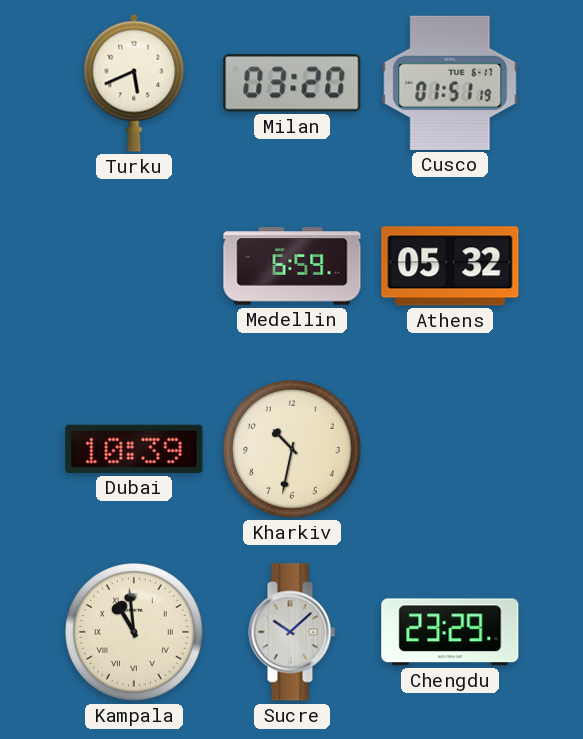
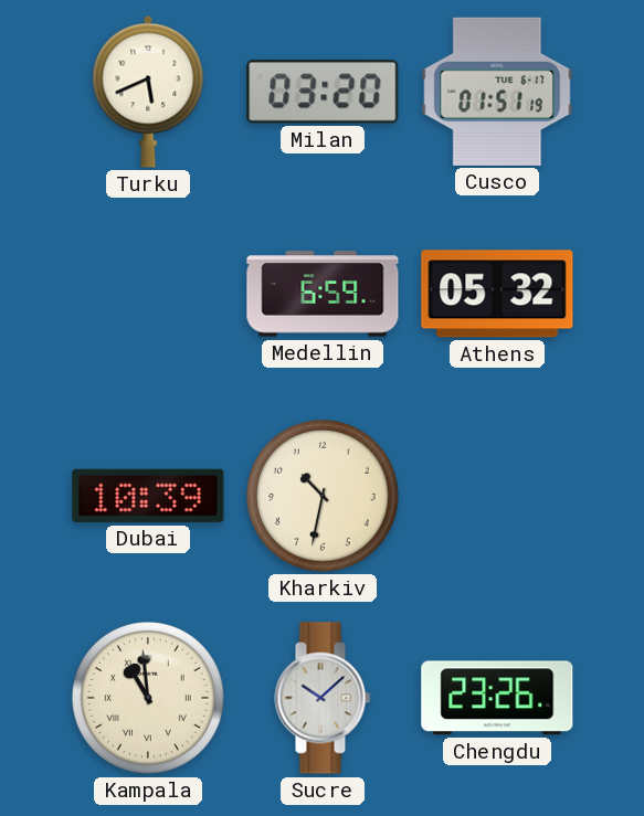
Chengdu: 23:29 -> 23:26 (497, 698)
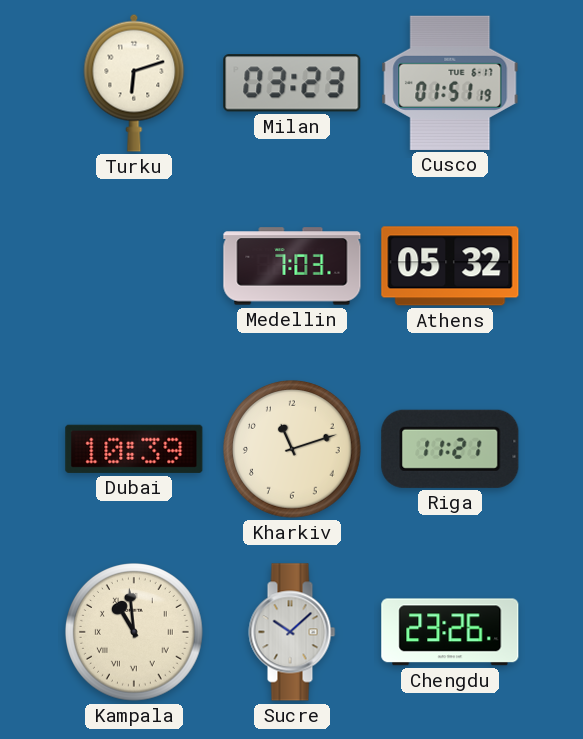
Turku: 5:41 -> 6:12 (134, 83)
Milan: 03:20 -> 03:23 (292, 83)
Medellin: 6:59 -> 7:03 (292, 266)
Kharkiv: 10:32 -> 11:12 (293, 450)
Riga: none -> 11:21 (450, 449)
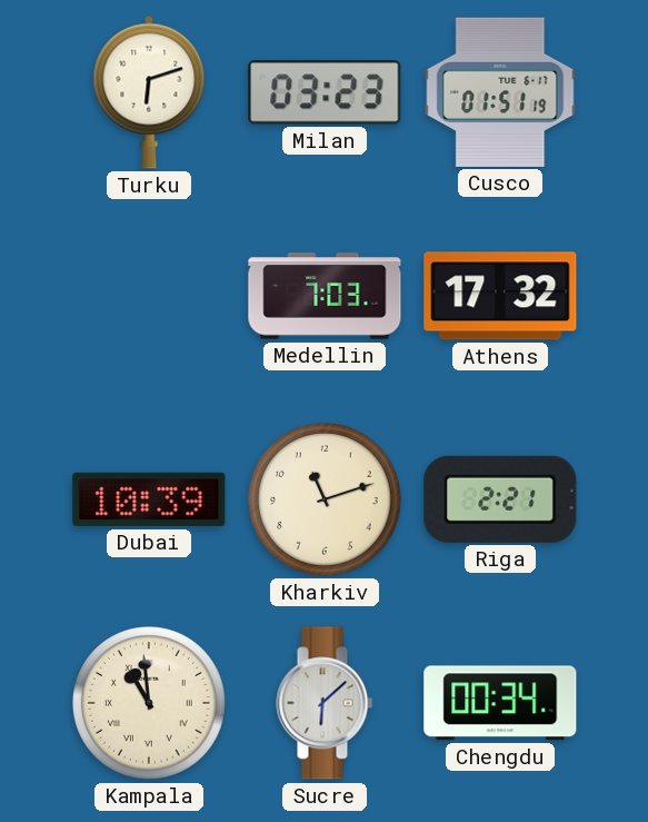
Athens: 05:32 -> 17:32 (500, 296)
Riga: 11:21 -> 2:21 (500, 499)
Sucre: 10:08 -> 6:08 (325, 703)
Chengdu: 23:26 -> 00:34 (500, 703)
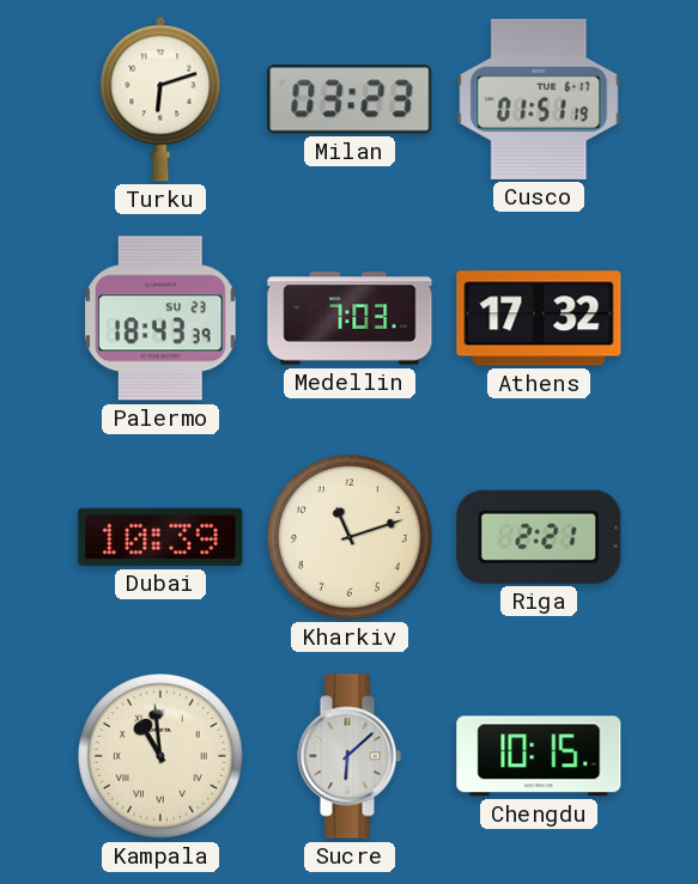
Palermo: none -> 18:43 (160, 318)
Chengdu: 00:34 -> 10:15 (539, 756)
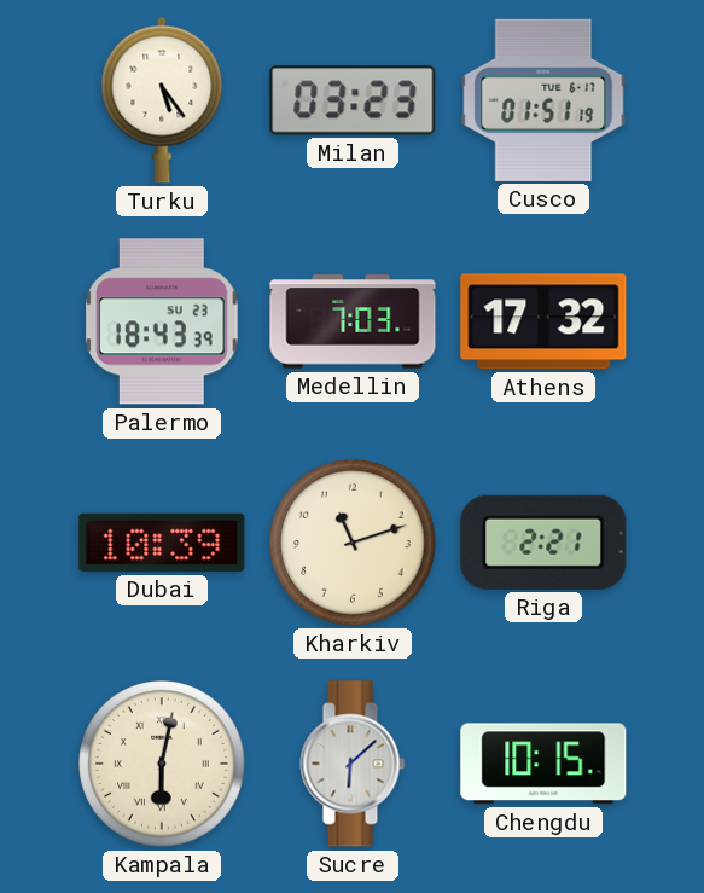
Turku: 6:12 -> 5:24 (162, 100)
Kampala: 10:59 -> 6:02 (163, 765)
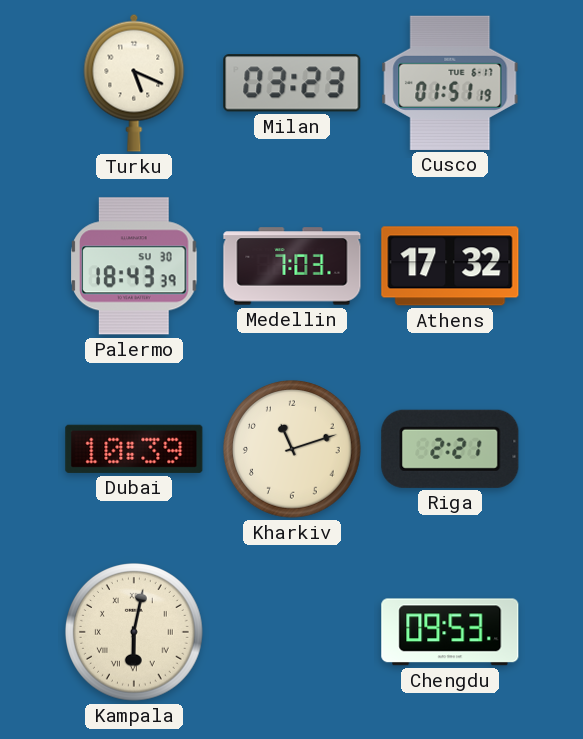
Turku: 5:24 -> 5:19 (134, 83)
Palermo date: SU 23 -> SU 30 (134, 266)
Sucre: 6:08 -> none (353, 764)
Chengdu: 10:15 -> 09:53 (450, 632)
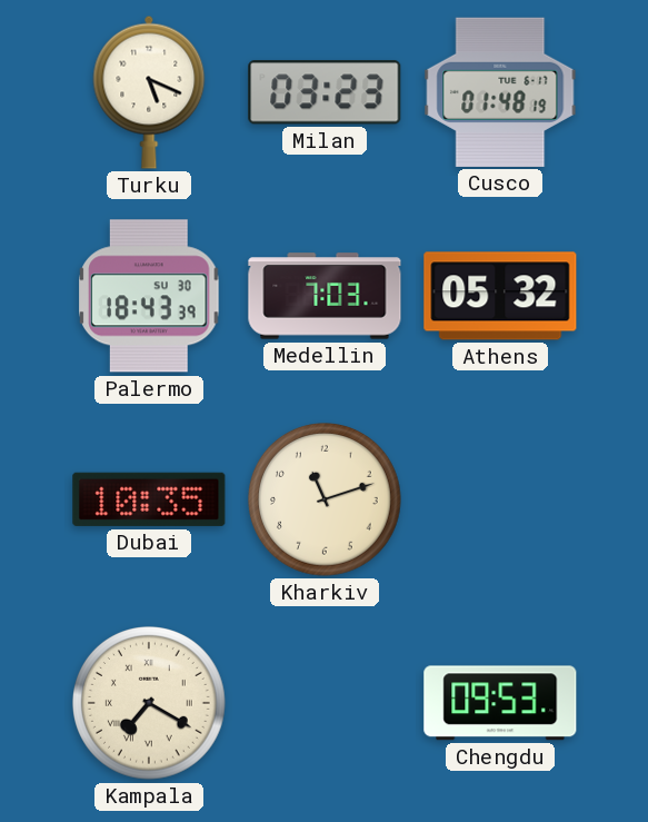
Cusco: 01:51 -> 01:48 (500, 92)
Athens: 17:32 -> 05:32 (500, 296)
Dubai: 10:39 -> 10:35 (149, 499)
Riga: 2:21 -> none (450, 449)
Kampala: 6:02 -> 7:20 (150, 704)
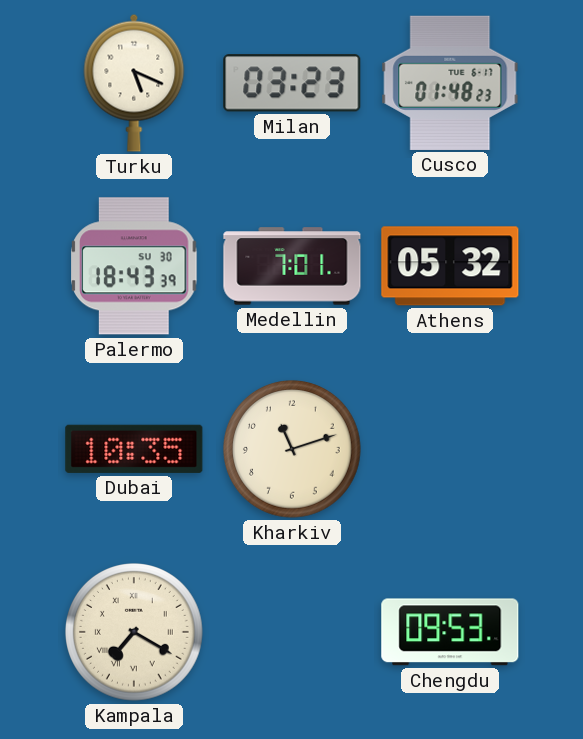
Cusco: 01:48:19 -> 01:48:23 (450, 83)
Medellin: 7:03 -> 7:01 (292, 266)
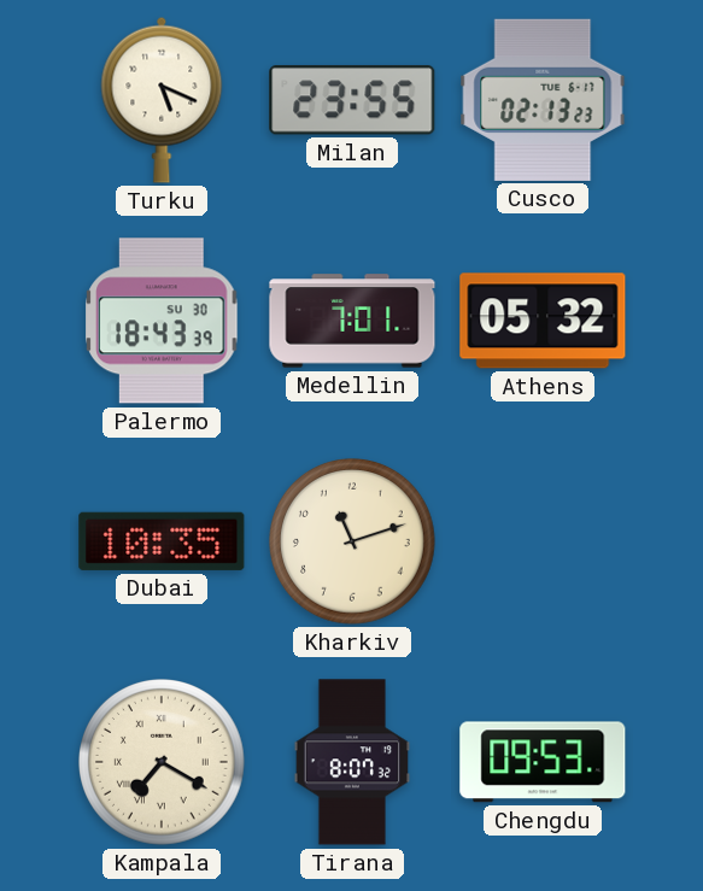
Milan: 03:23 -> 23:55 (352, 100)
Cusco: 01:48 -> 02:13 (543, 100)
Tirana: none -> 8:07 (351, 762)
